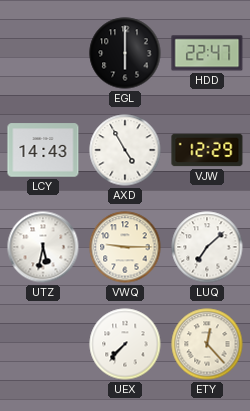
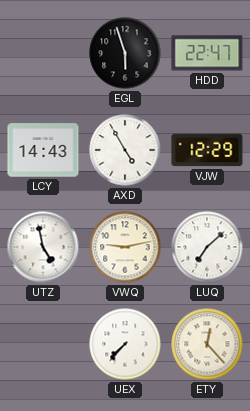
EGL: 6:00 -> 5:57 (125, 53)
UTZ: 5:32 -> 4:58 (43, 247)
VWQ: 9:15 -> 9:13 (125, 247)
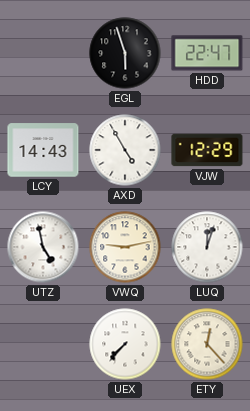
LUQ: 7:08 -> 12:03 (207, 247)
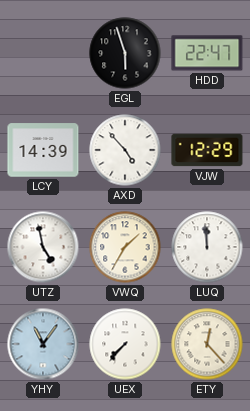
LCY: 14:43 -> 14:39 (43, 150)
AXD: 4:55 -> 4:53 (125, 150)
VWQ: 9:13 -> 1:35 (125, 247)
LUQ: 12:03 -> 11:59 (207, 247)
YHY: none -> 11:06 (43, 344)
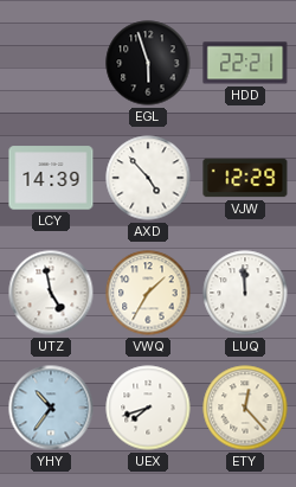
HDD: 22:47 -> 22:21 (245, 63)
YHY: 11:06 -> 10:36 (51, 408)
UEX: 7:37 -> 7:42 (148, 408)
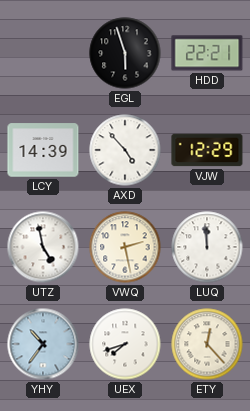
VWQ: 1:35 -> 2:28 (125, 247)
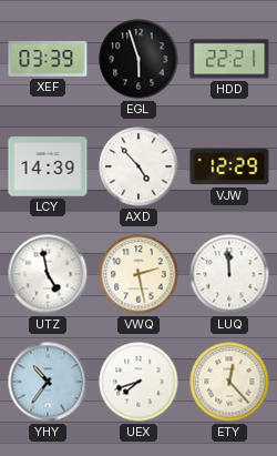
XEF: none -> 03:39 (48, 60)
